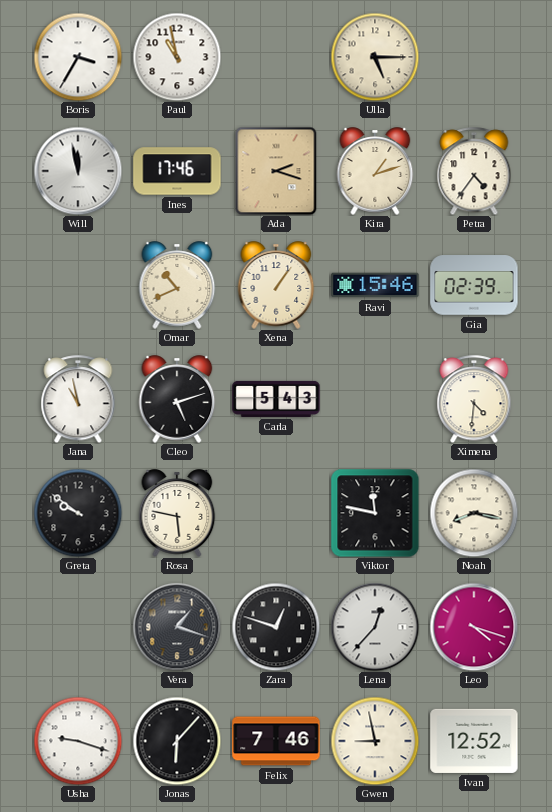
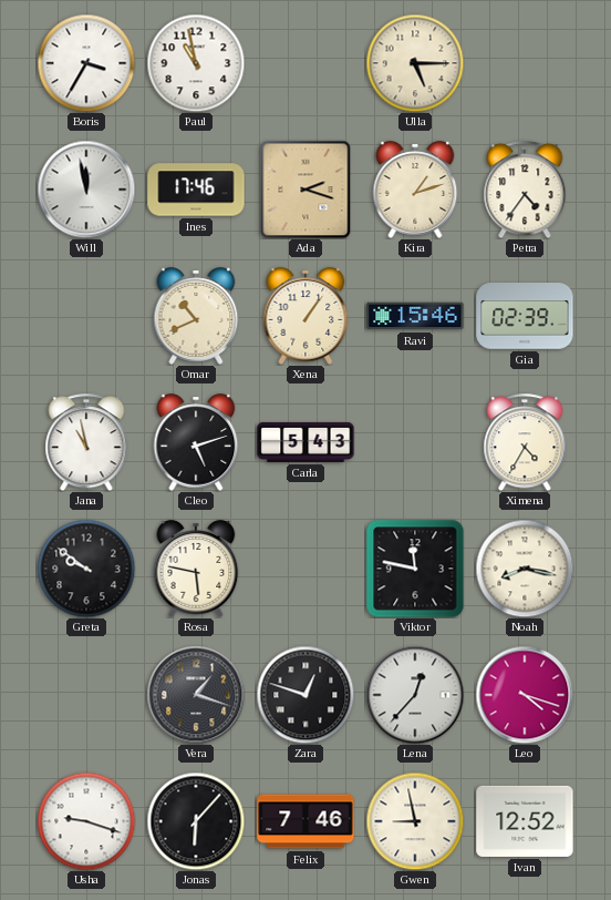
Ximena: 4:31 -> 4:35 (525, 442)
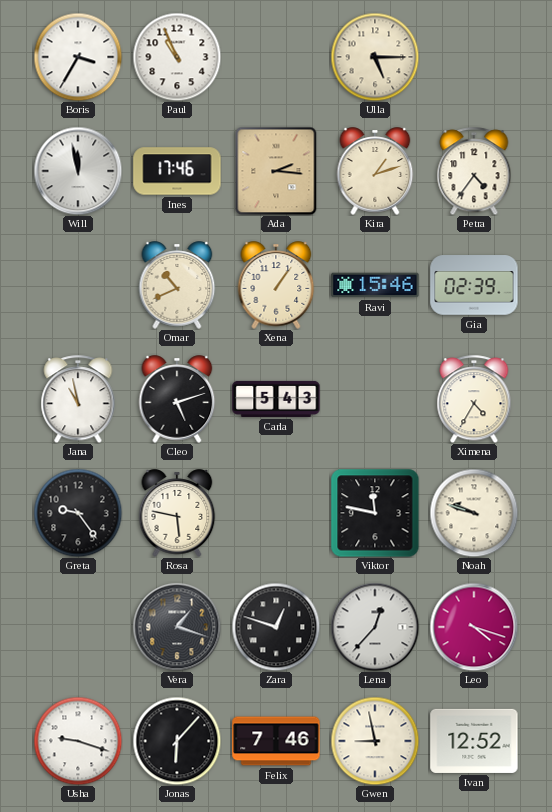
Paul: 10:58 -> 10:56 (177, 57)
Ada: 2:18 -> 2:16 (276, 171)
Greta: 9:51 -> 9:24 (78, 513)
Noah: 8:17 -> 9:48 (474, 513)
